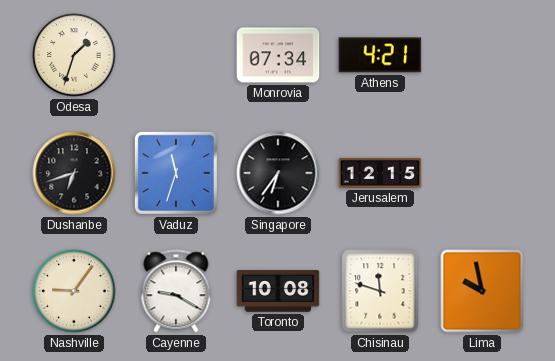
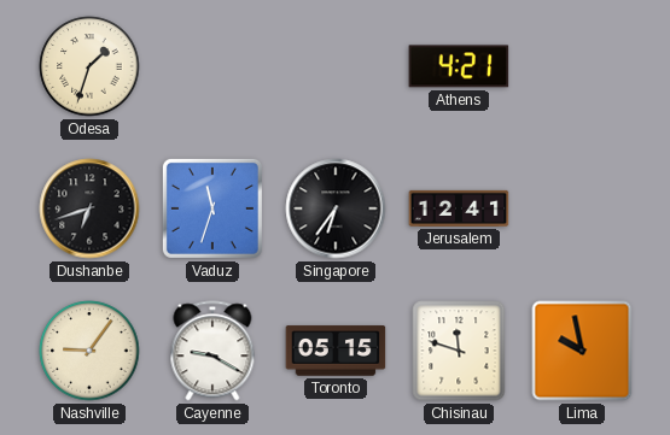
Monrovia: 07:34 -> none (278, 55)
Jerusalem: 12:15 -> 12:41 (459, 208)
Toronto: 10:08 -> 05:15 (336, 351)
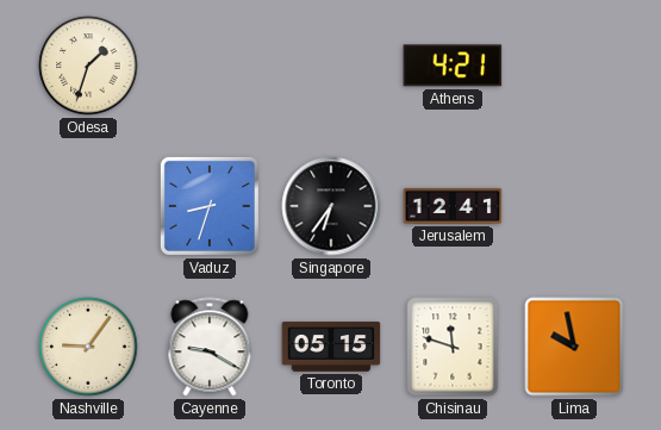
Dushanbe: 6:42 -> none (89, 208)
Vaduz: 11:33 -> 8:33 (210, 206)
